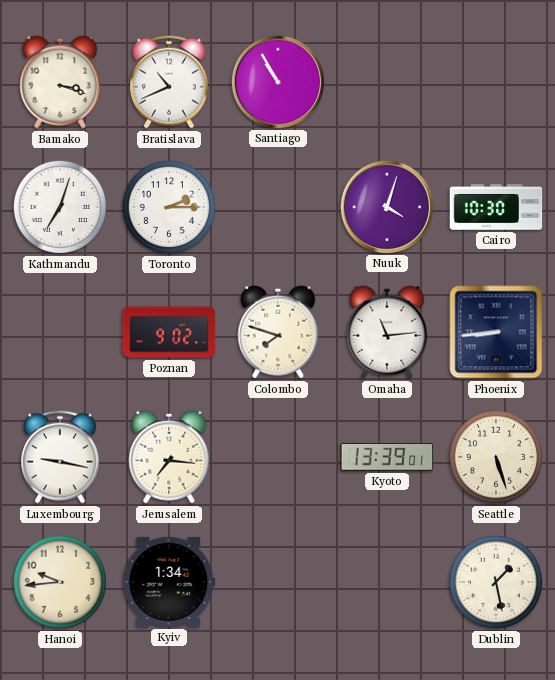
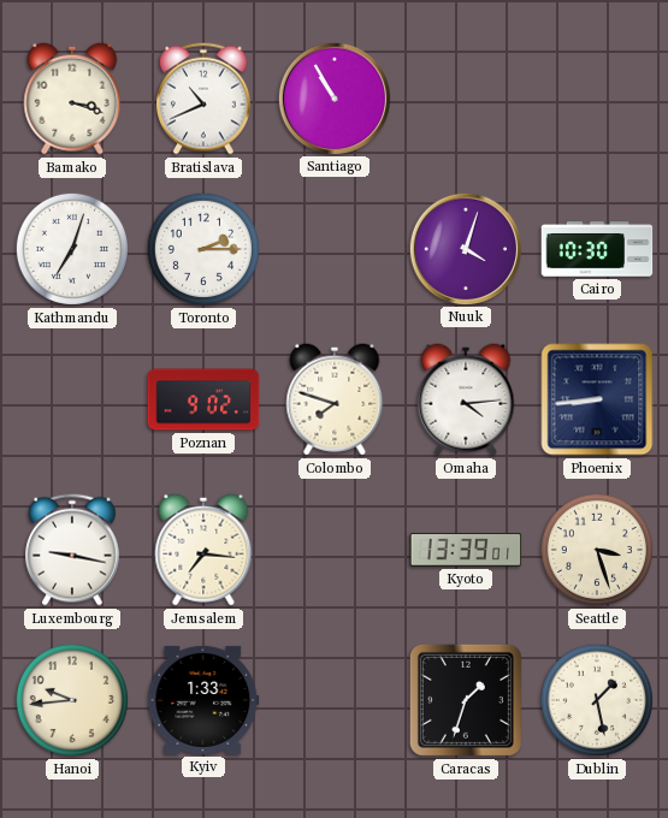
Omaha: 11:14 -> 4:14 (466, 399)
Seattle: 5:27 -> 3:27 (597, 550)
Kyiv: 1:34 -> 1:33 (203, 700)
Caracas: none -> 1:33 (466, 700)
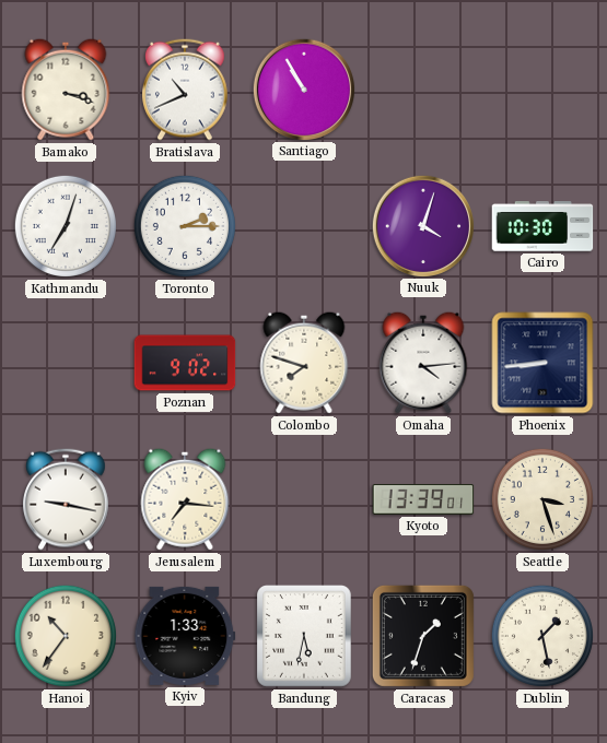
Hanoi: 9:44 -> 10:36 (66, 636)
Bandung: none -> 5:32 (305, 637)
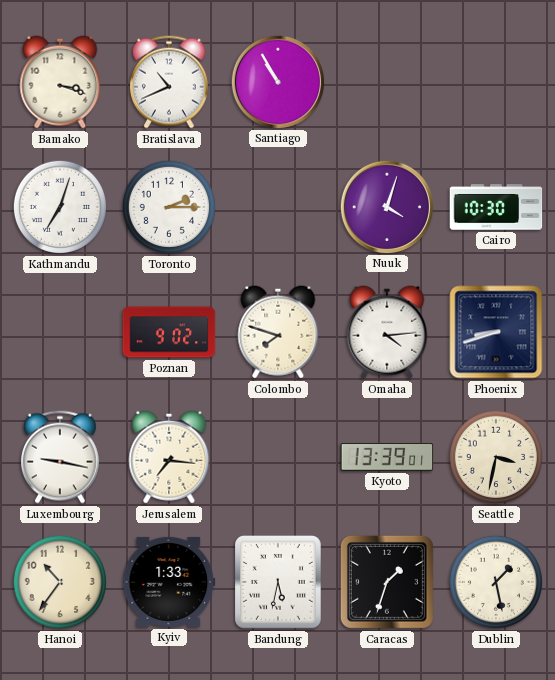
Phoenix: 8:44 -> 8:42 (496, 332)
Seattle: 3:27 -> 3:32 (496, 457)
